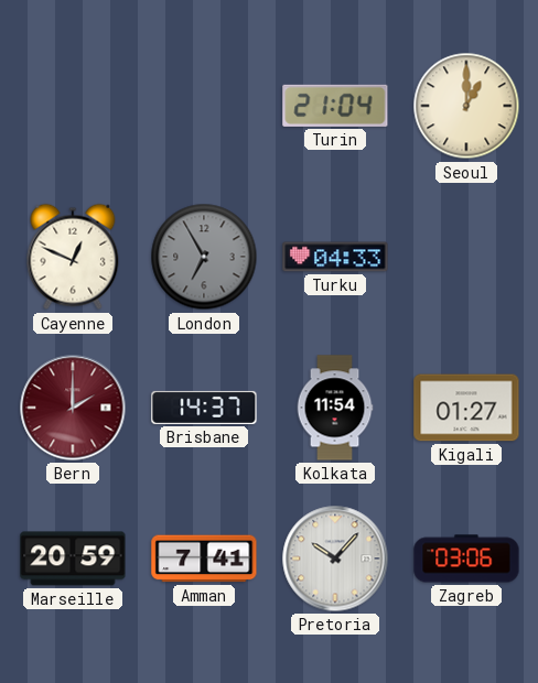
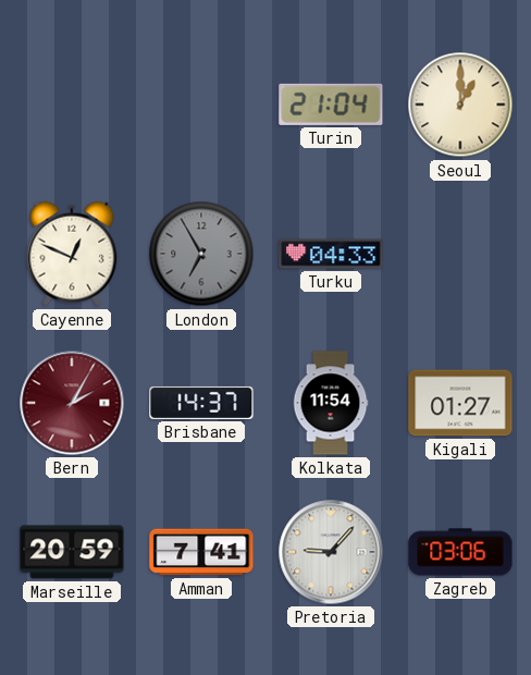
Bern: 2:00 -> 2:05 (72, 403)
Pretoria: 10:07 -> 9:07 (331, 552)
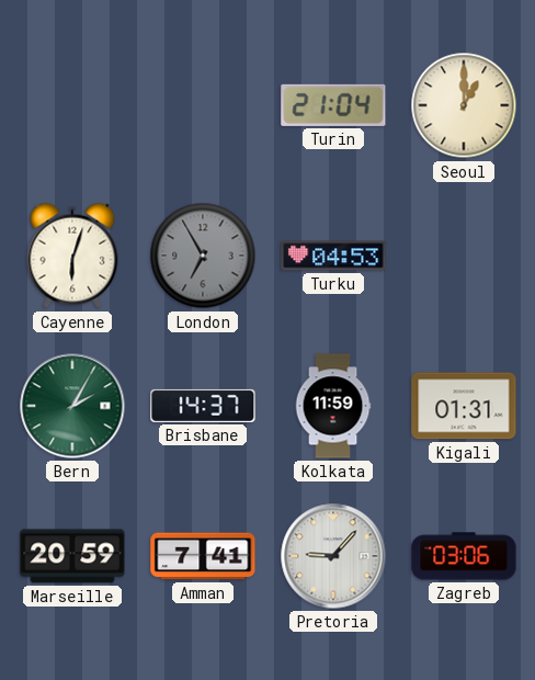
Cayenne: 12:49 -> 6:03 (72, 256)
Turku: 04:33 -> 04:53 (333, 256)
Bern dial: burgundy -> green (72, 406)
Kolkata: 11:54 -> 11:59 (333, 406)
Kigali: 01:27 -> 01:31 (464, 406)
